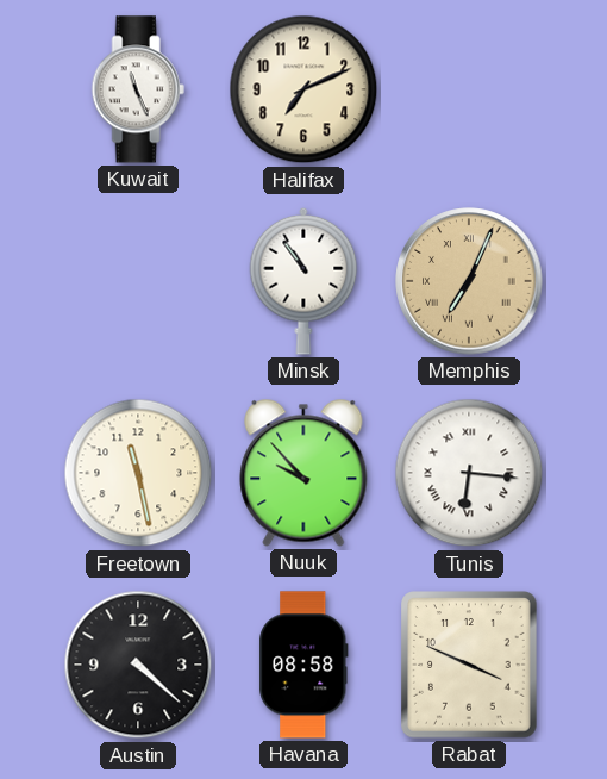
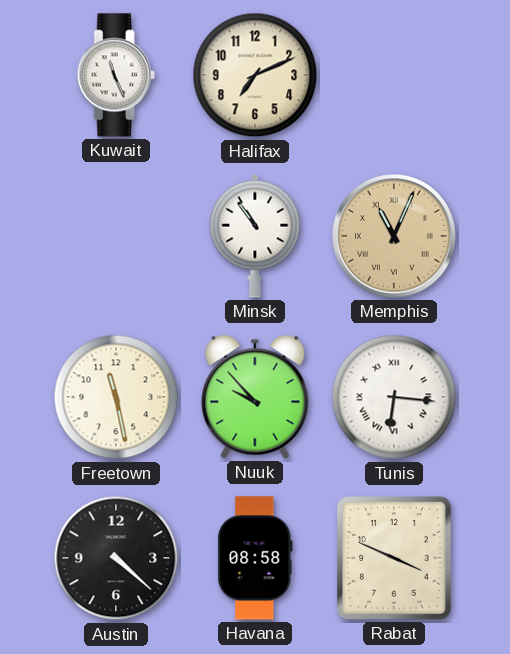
Memphis: 7:04 -> 11:04 (394, 236)
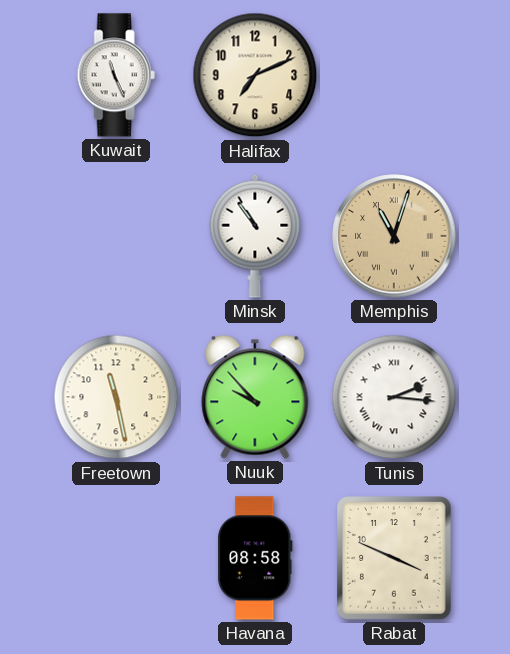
Memphis: 11:04 -> 11:03 (394, 236)
Tunis: 6:16 -> 2:16 (394, 397)
Austin: 4:22 -> none (116, 558)
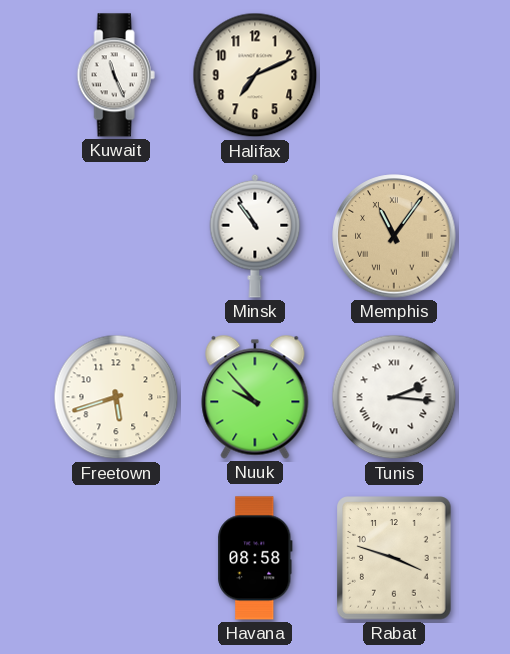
Memphis: 11:03 -> 11:06 (394, 236)
Freetown: 11:28 -> 5:42 (116, 397)
Rabat: 3:49 -> 3:48 (394, 558)
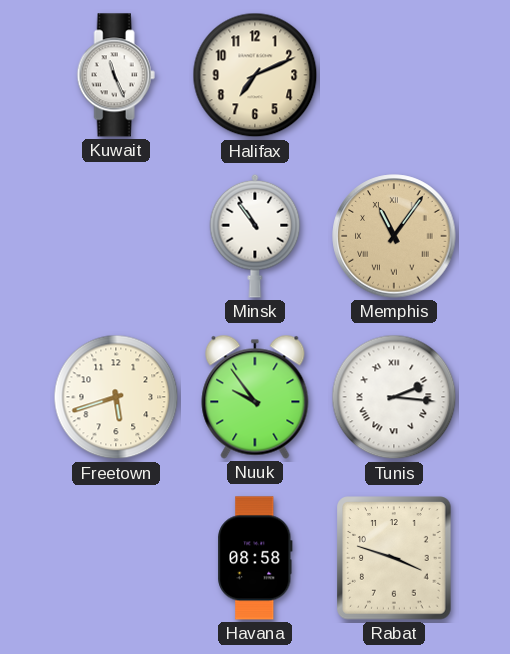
Nuuk: 9:53 -> 9:54 (255, 397)
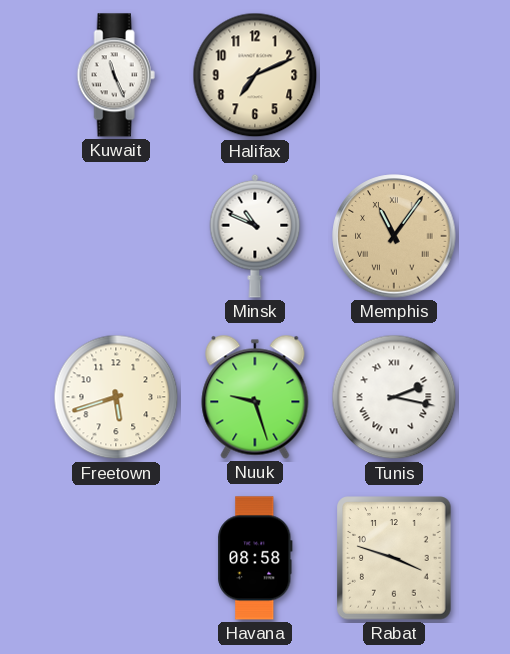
Minsk: 10:54 -> 10:49 (255, 236)
Nuuk: 9:54 -> 9:27 (255, 397)
Tunis: 2:16 -> 2:17 (394, 397)
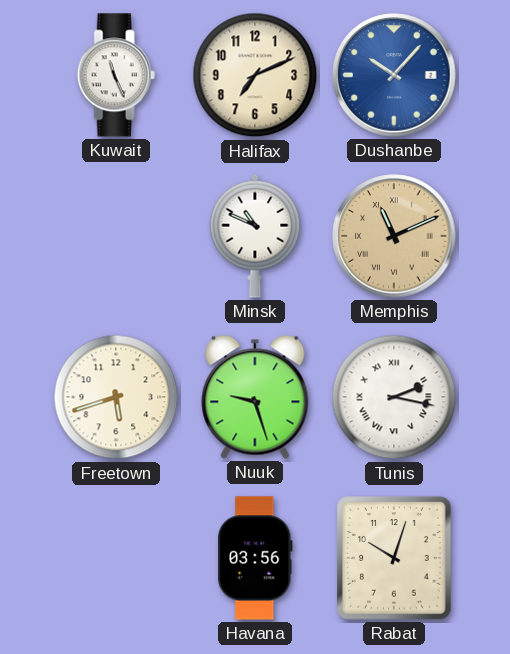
Dushanbe: none -> 10:07 (394, 75)
Memphis: 11:06 -> 11:11 (394, 236)
Havana: 08:58 -> 03:56 (255, 558)
Rabat: 3:48 -> 10:03 (394, 558)
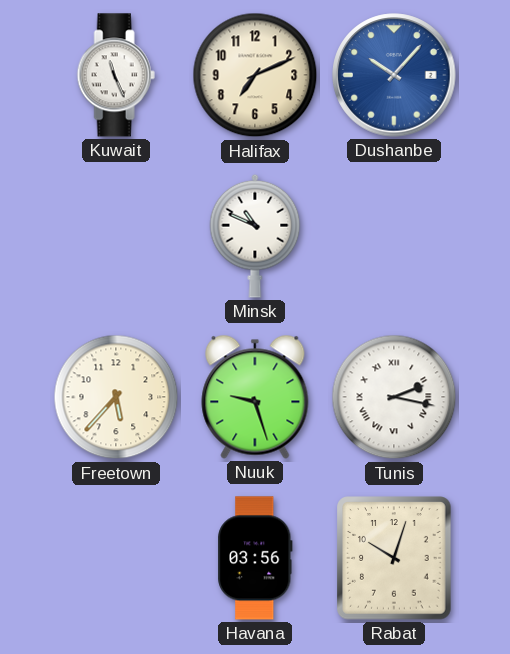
Memphis: 11:11 -> none (394, 236)
Freetown: 5:42 -> 5:37 (116, 397)
